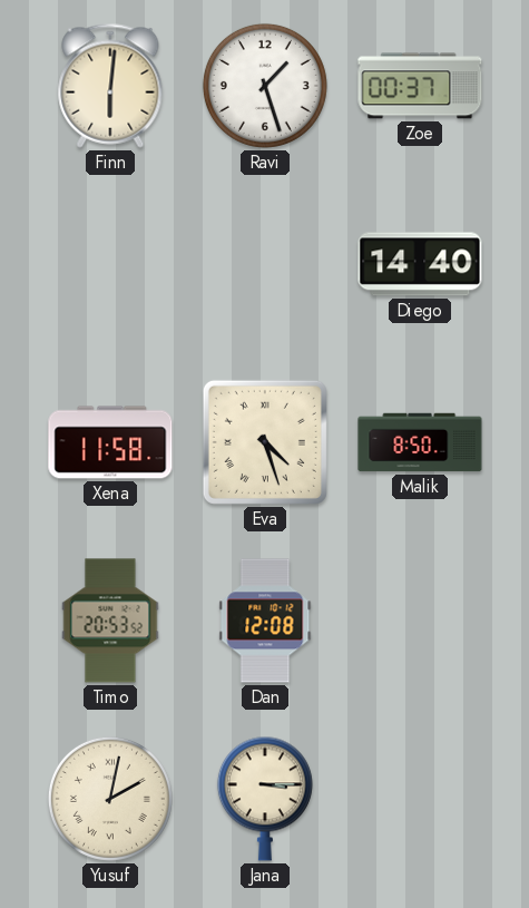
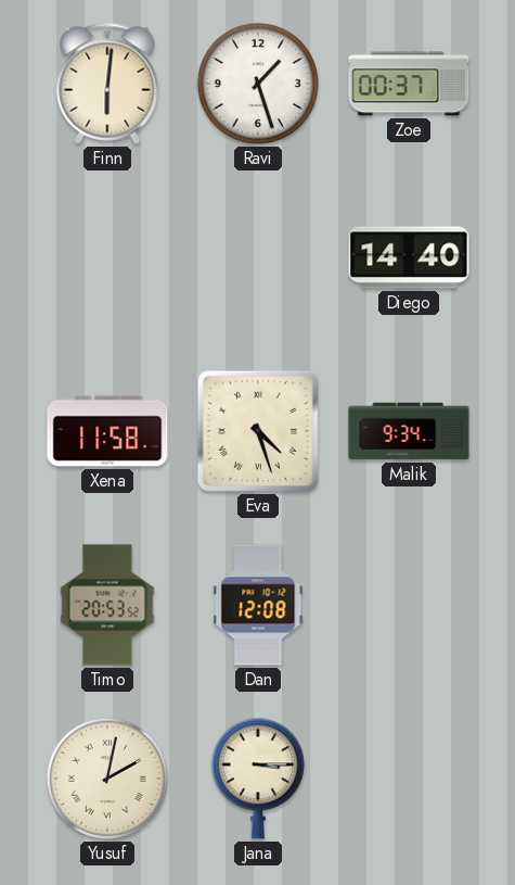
Malik: 8:50 -> 9:34 (409, 431)
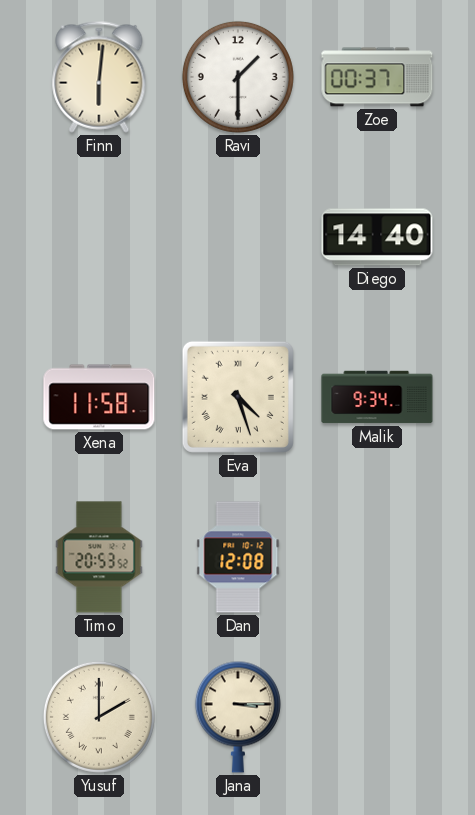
Ravi: 1:27 -> 1:30 (238, 77)
Yusuf: 2:02 -> 2:00 (99, 717)
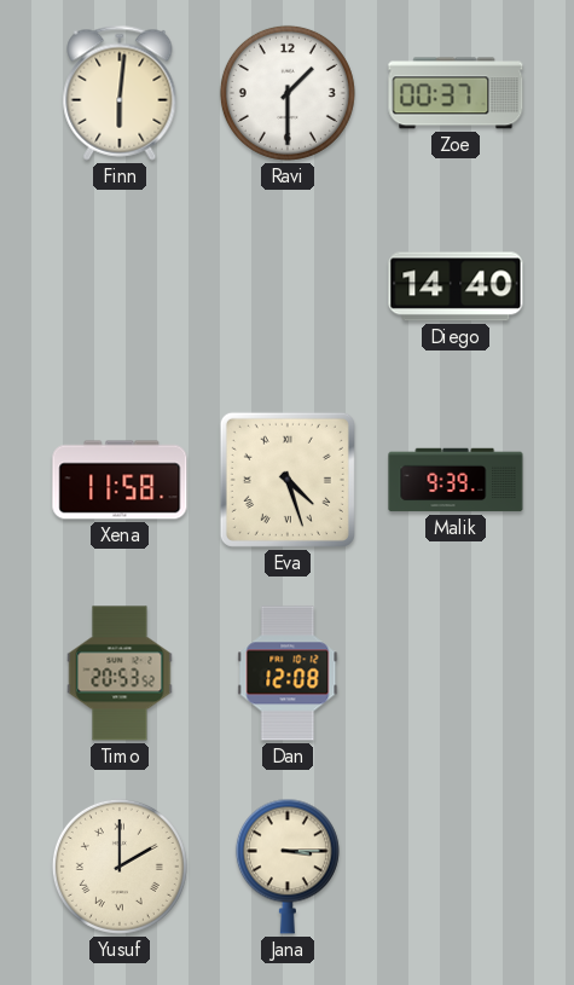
Malik: 9:34 -> 9:39 (456, 480)
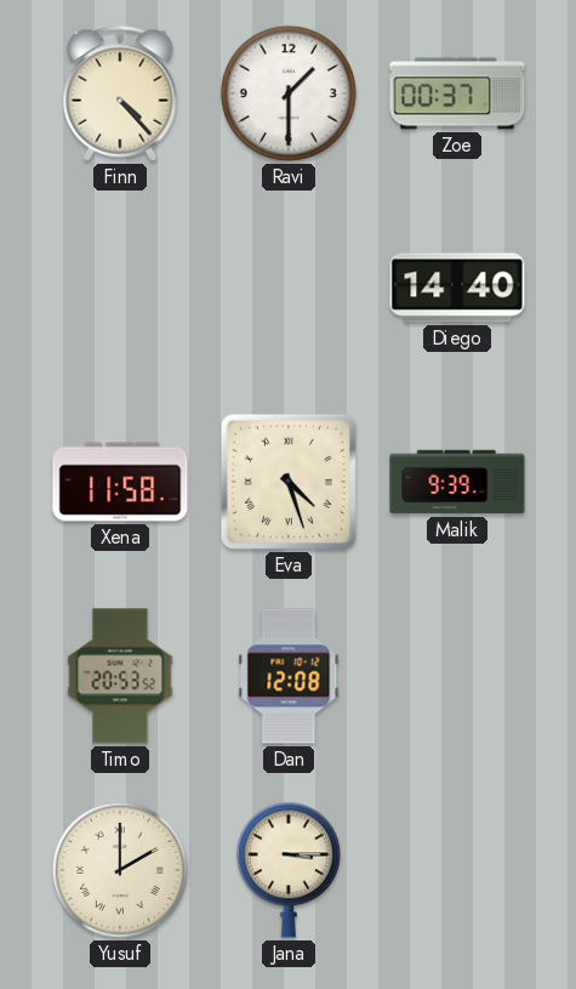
Finn: 6:01 -> 4:23 (120, 93)
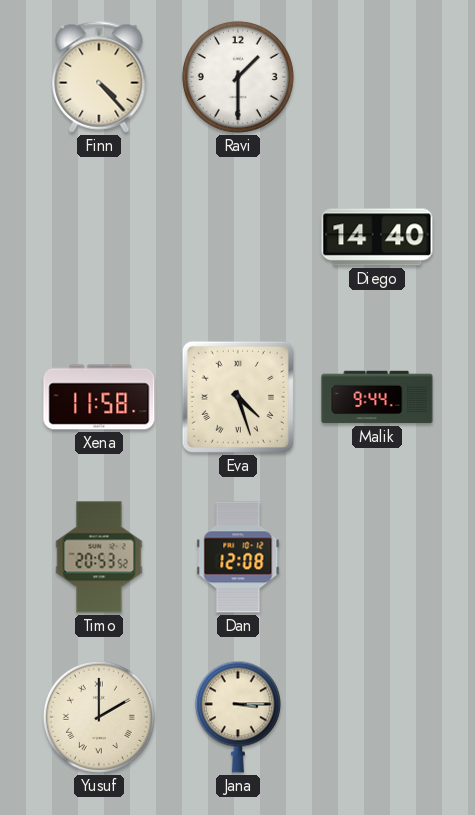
Zoe: 00:37 -> none (457, 93)
Malik: 9:39 -> 9:44 (377, 397)
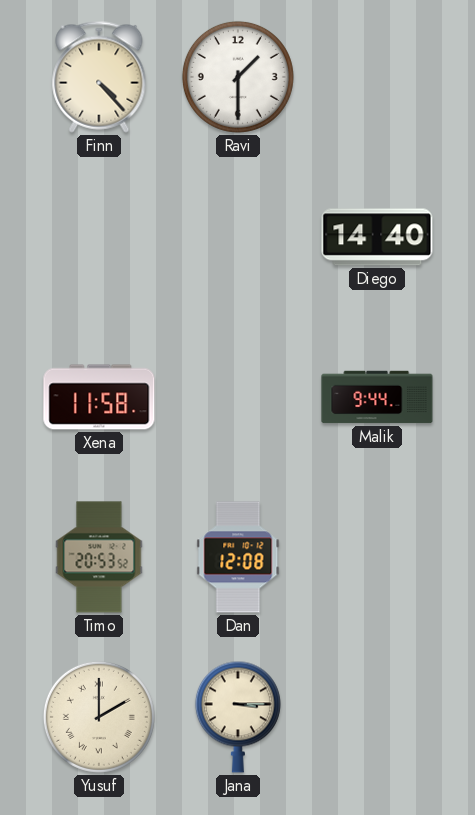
Eva: 4:27 -> none (238, 397)
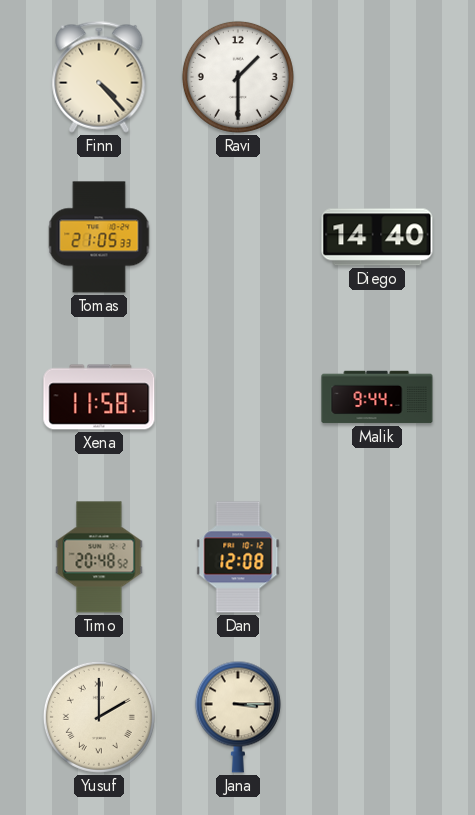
Tomas: none -> 21:05 (99, 237)
Timo: 20:53 -> 20:48 (99, 557)
